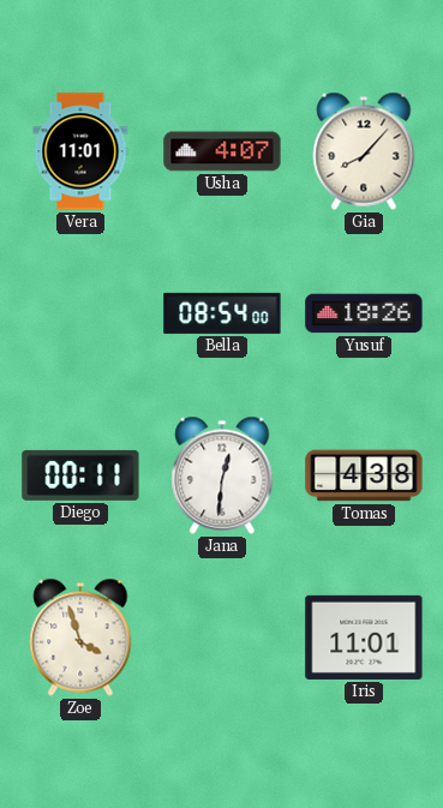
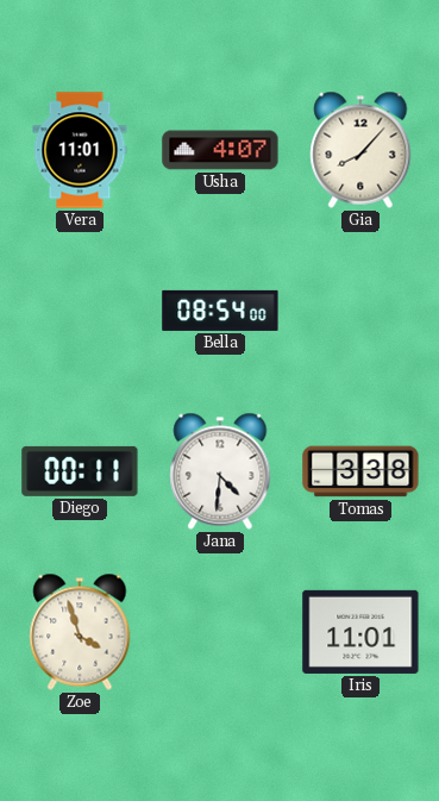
Yusuf: 18:26 -> none (364, 313)
Jana: 12:31 -> 4:31 (220, 471)
Tomas: 4:38 -> 3:38 (360, 471)
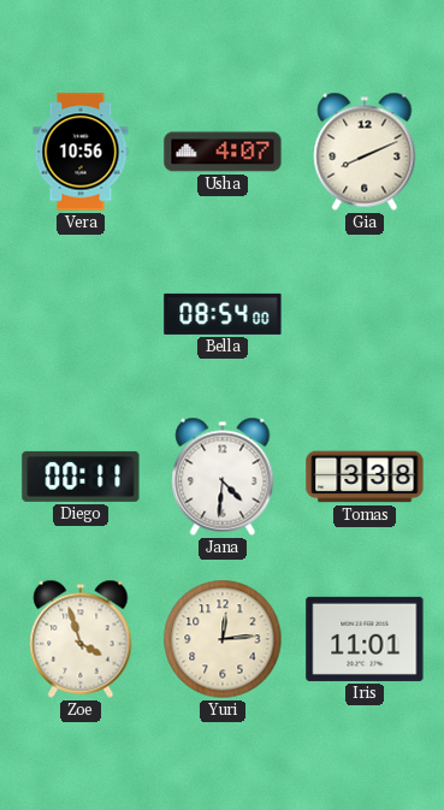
Vera: 11:01 -> 10:56 (81, 152)
Gia: 8:07 -> 8:11 (365, 152)
Yuri: none -> 12:14 (223, 639)
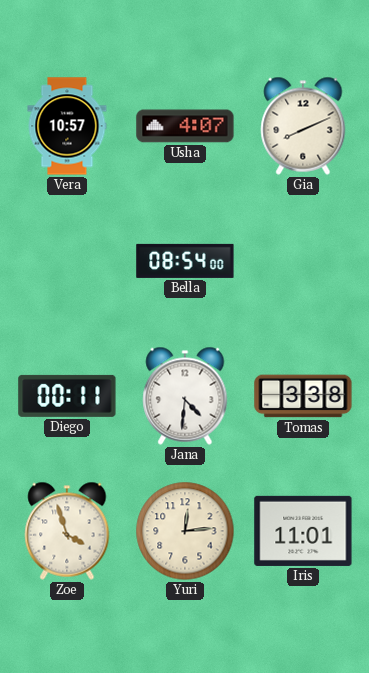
Vera: 10:56 -> 10:57 (67, 126)
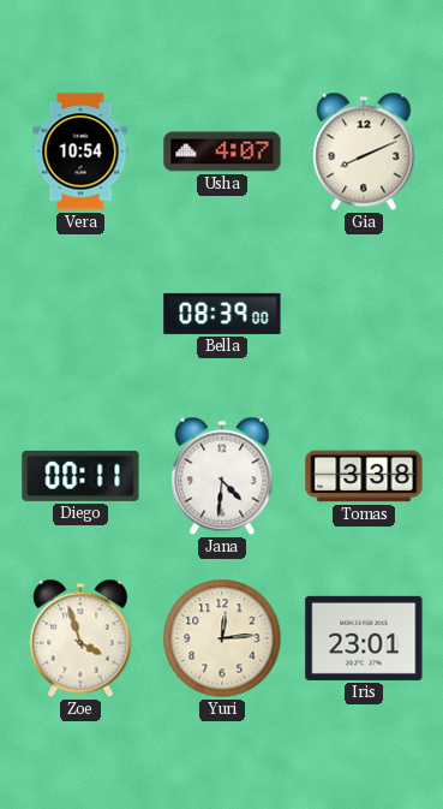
Vera: 10:57 -> 10:54 (80, 151)
Bella: 08:54 -> 08:39 (222, 314)
Iris: 11:01 -> 23:01 (364, 638)
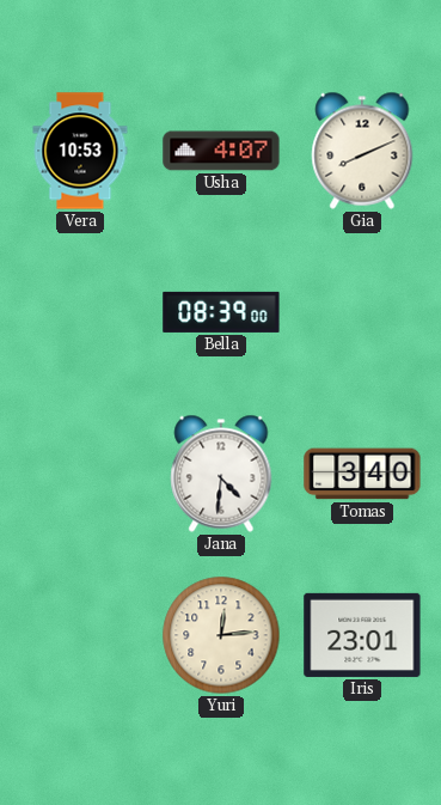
Vera: 10:54 -> 10:53 (80, 151)
Diego: 00:11 -> none (80, 476)
Tomas: 3:38 -> 3:40 (362, 474)
Zoe: 3:57 -> none (80, 638)
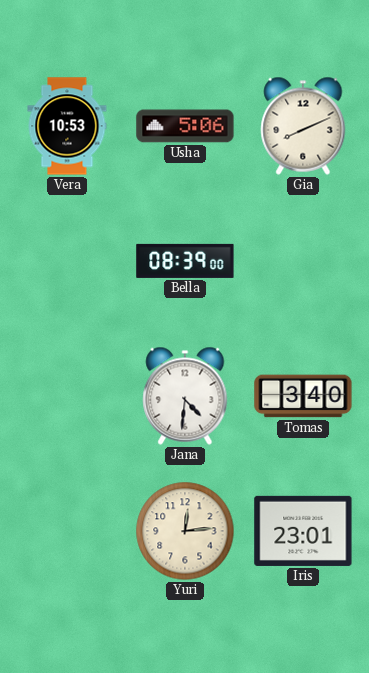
Usha: 4:07 -> 5:06 (185, 126)
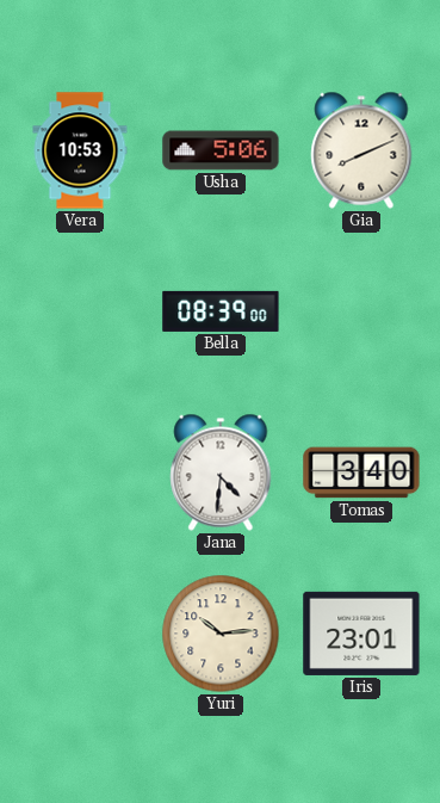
Yuri: 12:14 -> 10:14 (221, 634)
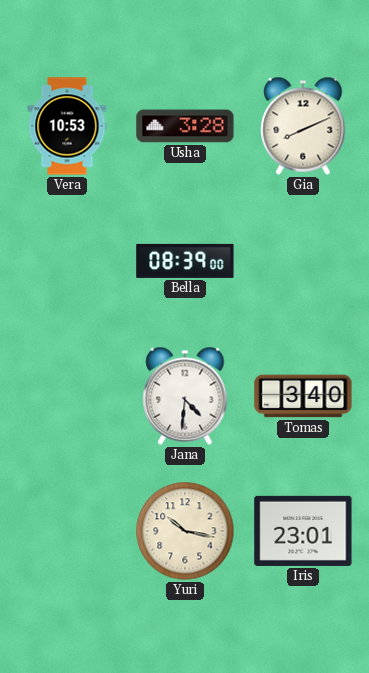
Usha: 5:06 -> 3:28 (185, 126)
Yuri: 10:14 -> 10:17 (185, 531)
